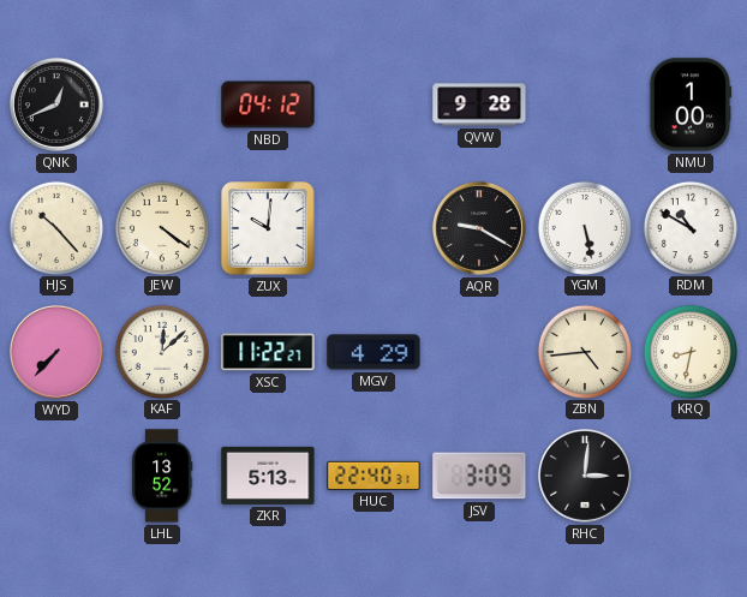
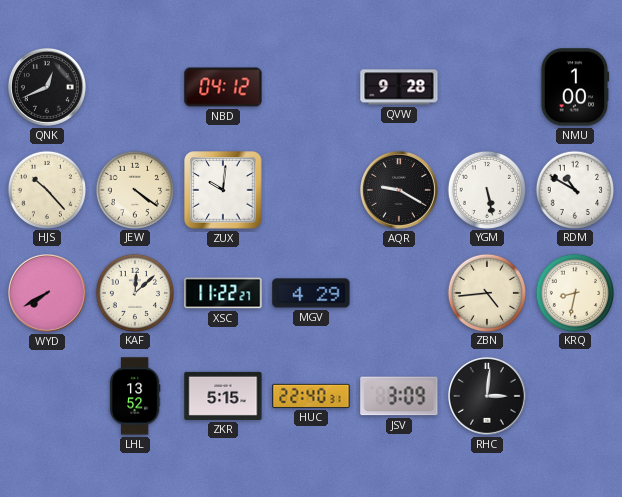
WYD: 7:37 -> 7:40 (47, 293)
ZKR: 5:13 -> 5:15 (223, 396)
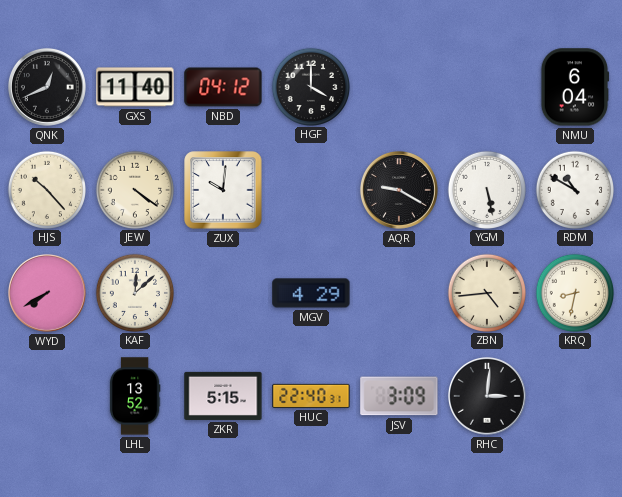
GXS: none -> 11:40 (135, 87)
HGF: none -> 4:00 (310, 86)
QVW: 9:28 -> none (399, 87)
NMU: 1:00 -> 6:04 (575, 87)
XSC: 11:22 -> none (223, 293)
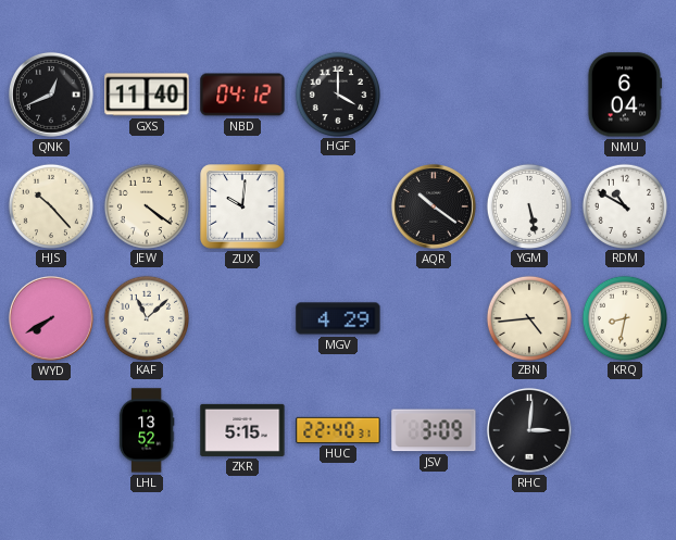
AQR: 9:20 -> 10:21 (434, 206)
KAF: 12:08 -> 11:08 (146, 317)
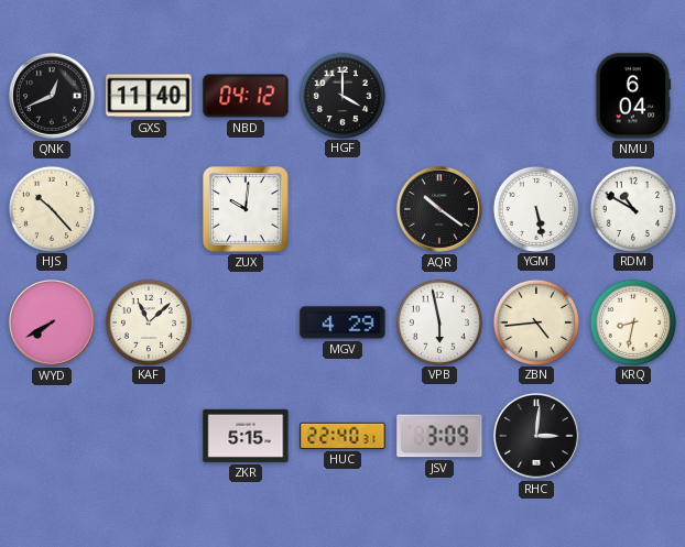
JEW: 4:21 -> none (146, 205)
VPB: none -> 5:58 (438, 321)
LHL: 13:52 -> none (147, 430)
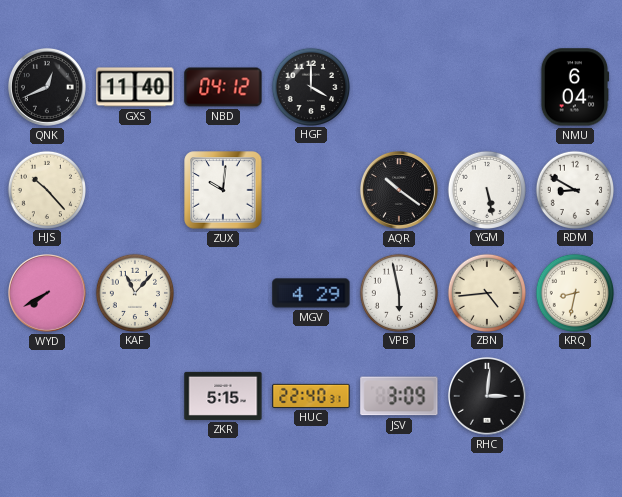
RDM: 10:50 -> 8:50 (574, 189)
KAF: 11:08 -> 11:07 (134, 292)
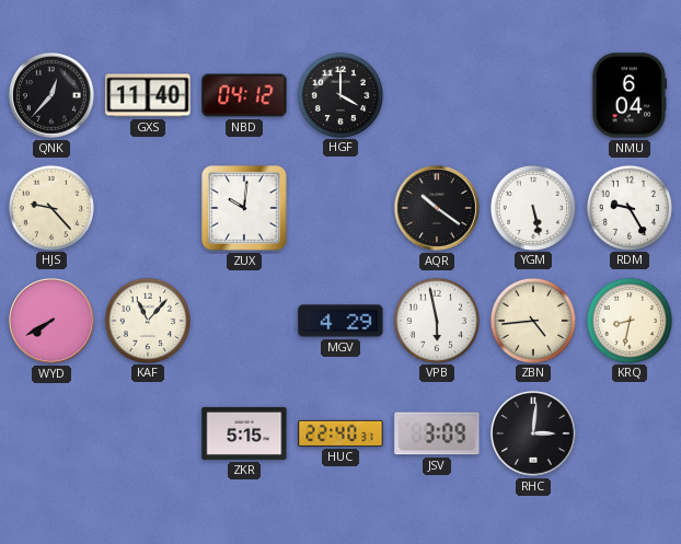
QNK: 12:41 -> 12:37 (51, 95)
HJS: 10:23 -> 9:23 (50, 207)
RDM: 8:50 -> 9:25 (628, 207)
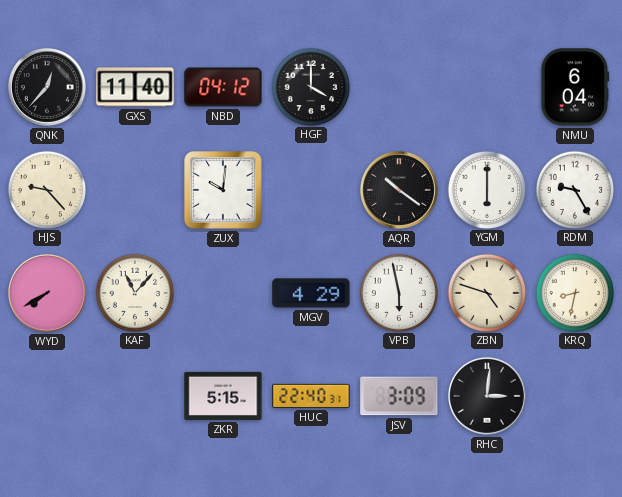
YGM: 5:28 -> 6:00 (486, 189)
ZBN: 4:44 -> 4:48 (486, 292)
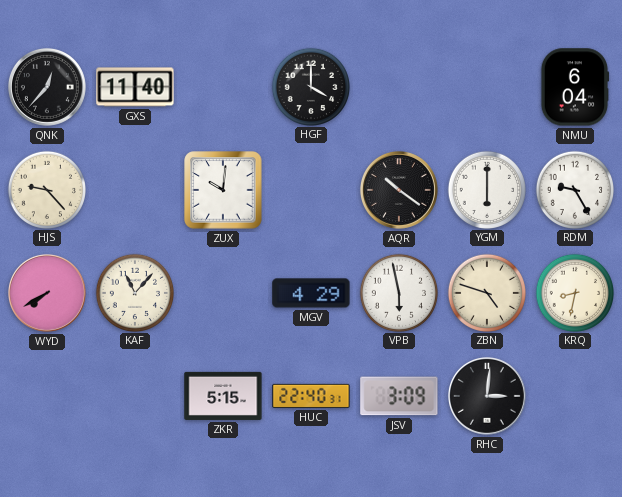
NBD: 04:12 -> none (223, 87)
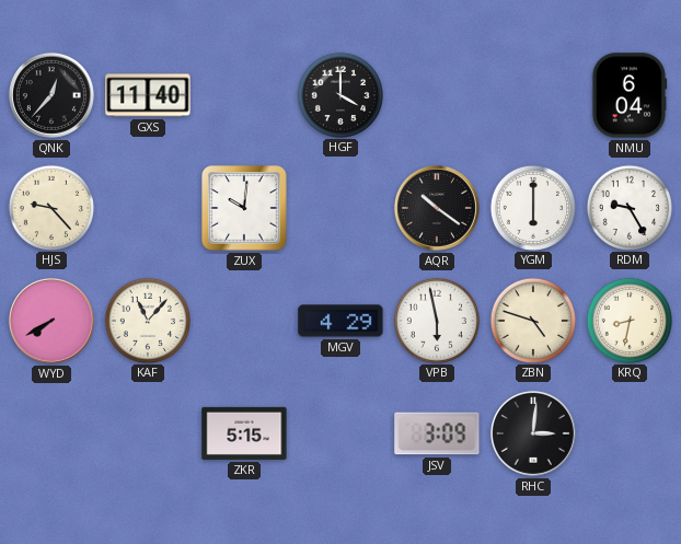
HUC: 22:40 -> none (311, 396)
